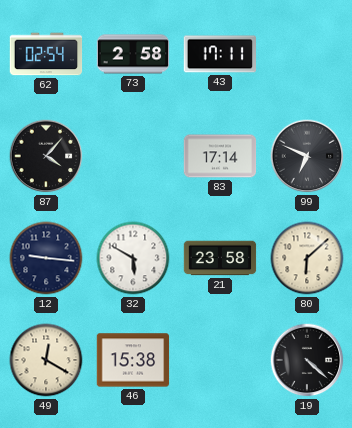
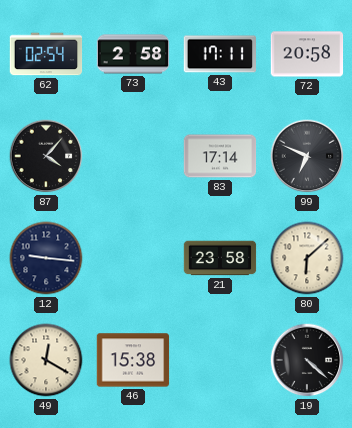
72: none -> 20:58 (307, 54)
32: 5:50 -> none (133, 258)
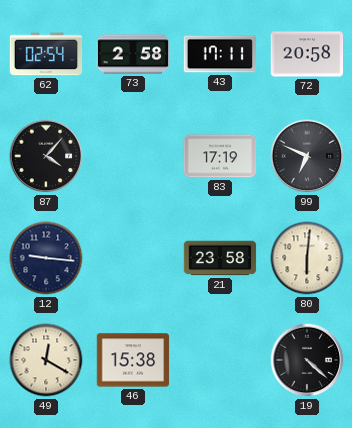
83: 17:14 -> 17:19 (220, 156)
80: 6:08 -> 6:01 (307, 258)
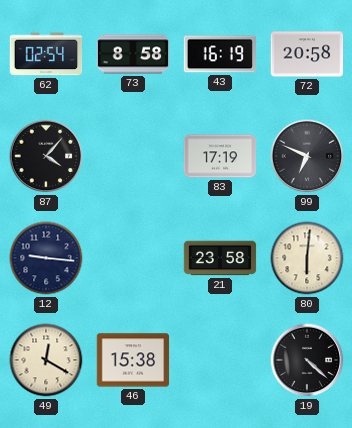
73: 2:58 -> 8:58 (133, 54)
43: 17:11 -> 16:19 (219, 54)
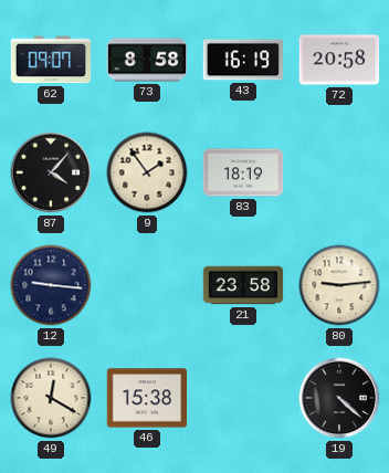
62: 02:54 -> 09:07 (51, 60)
9: none -> 1:54 (147, 172)
83: 17:19 -> 18:19 (243, 172)
99: 6:49 -> none (307, 156)
80: 6:01 -> 9:14 (339, 285)
